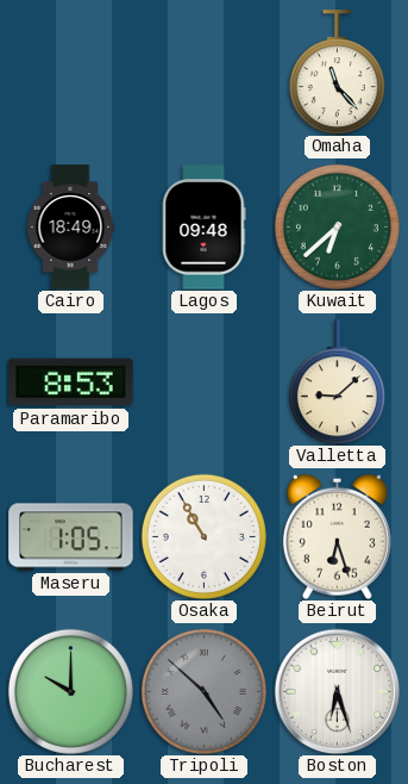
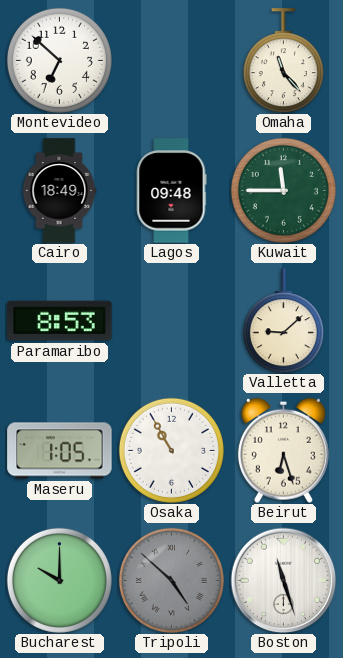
Montevideo: none -> 6:52 (59, 60)
Kuwait: 6:38 -> 11:45 (283, 190)
Boston: 6:27 -> 11:27 (283, 580)
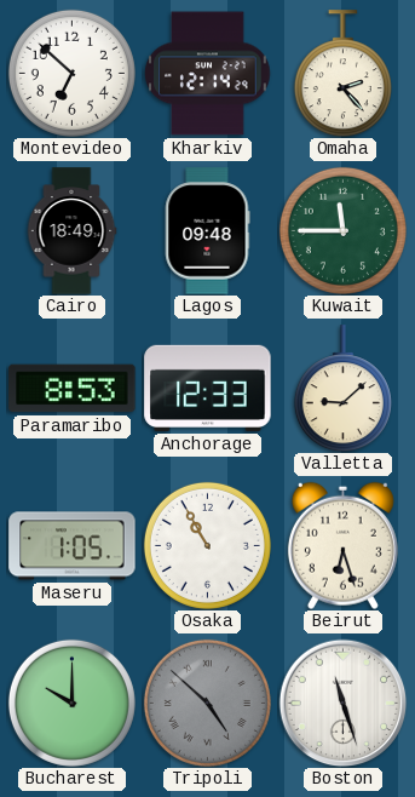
Kharkiv: none -> 12:14 (208, 74)
Omaha: 11:23 -> 2:23 (342, 74)
Anchorage: none -> 12:33 (208, 388)
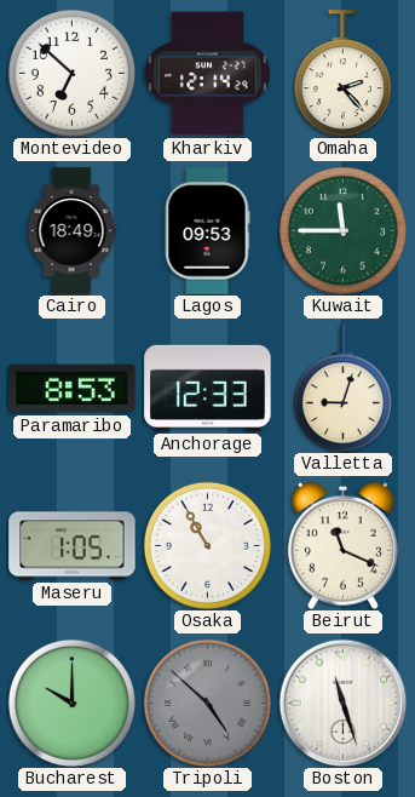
Lagos: 09:48 -> 09:53 (207, 231)
Valletta: 9:08 -> 9:03 (342, 389)
Beirut: 6:27 -> 11:19 (342, 545)
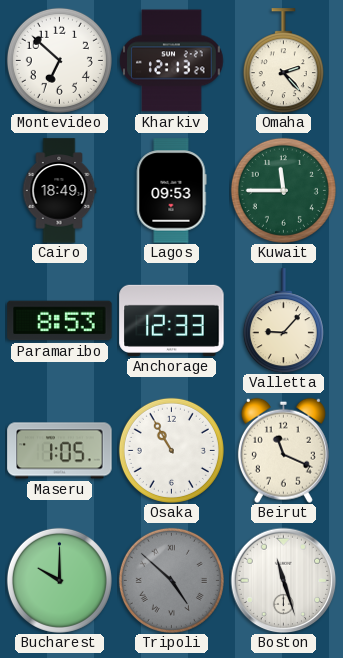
Kharkiv: 12:14 -> 12:13 (172, 61)
Valletta: 9:03 -> 9:07 (283, 321)
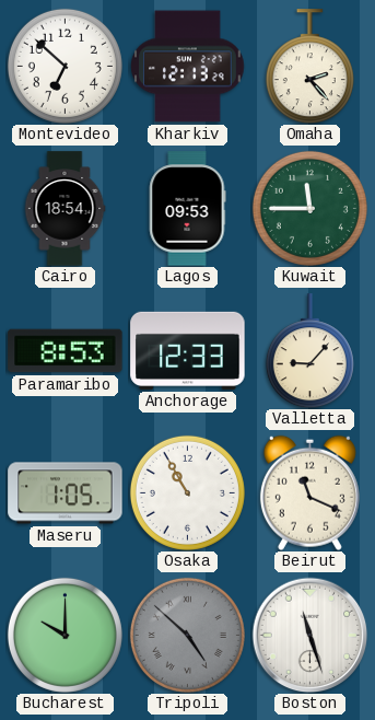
Cairo: 18:49 -> 18:54 (65, 209)
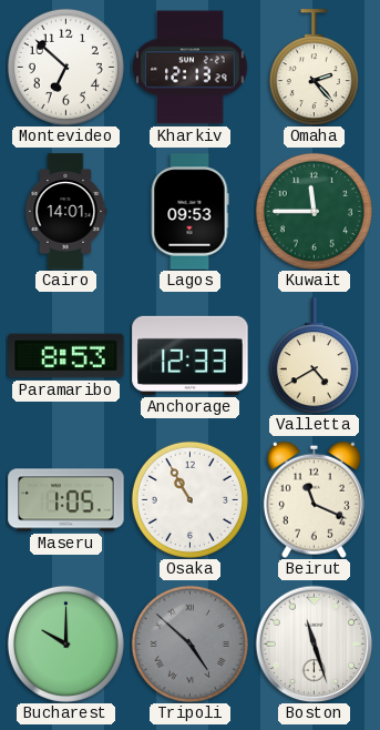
Cairo: 18:54 -> 14:01 (65, 212)
Valletta: 9:07 -> 4:40 (314, 356)
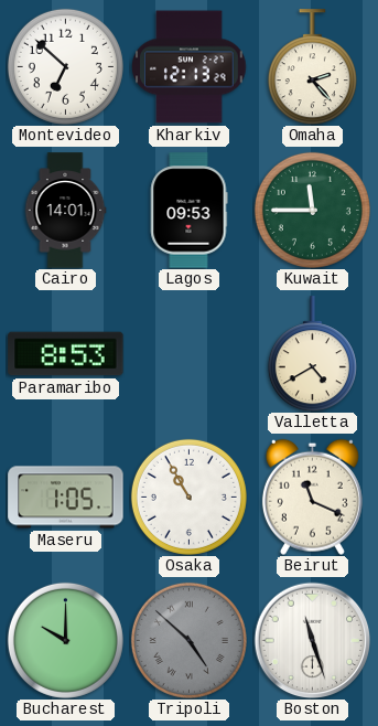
Anchorage: 12:33 -> none (191, 355)
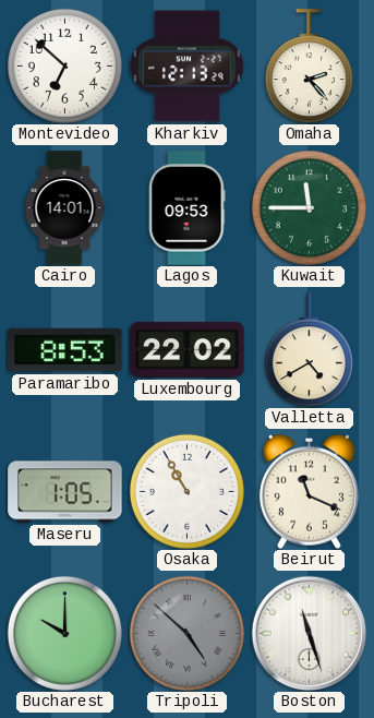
Luxembourg: none -> 22:02 (188, 349)
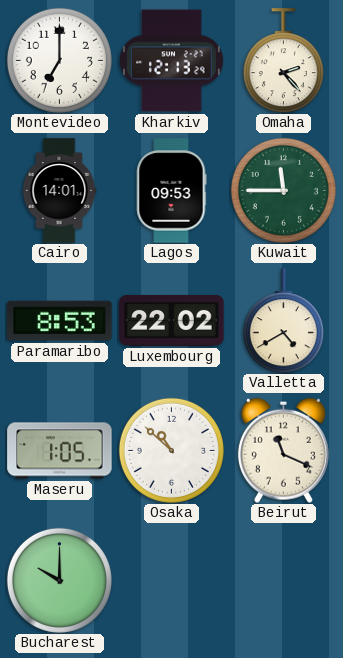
Montevideo: 6:52 -> 7:00 (59, 60)
Osaka: 10:55 -> 10:52 (171, 450)
Tripoli: 4:52 -> none (186, 633)
Boston: 11:27 -> none (309, 633)
